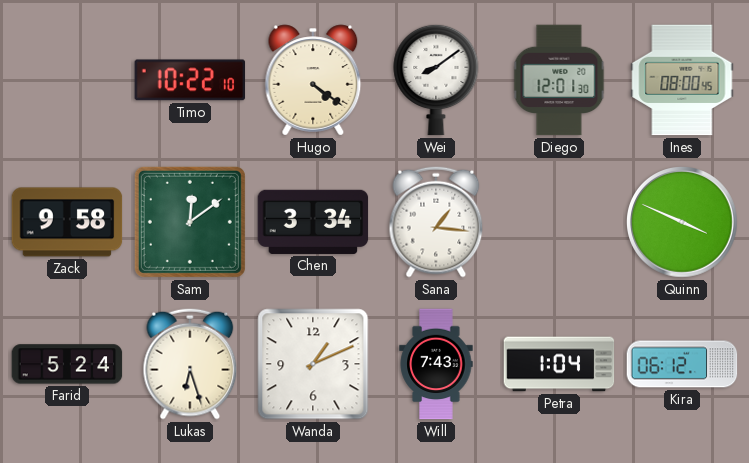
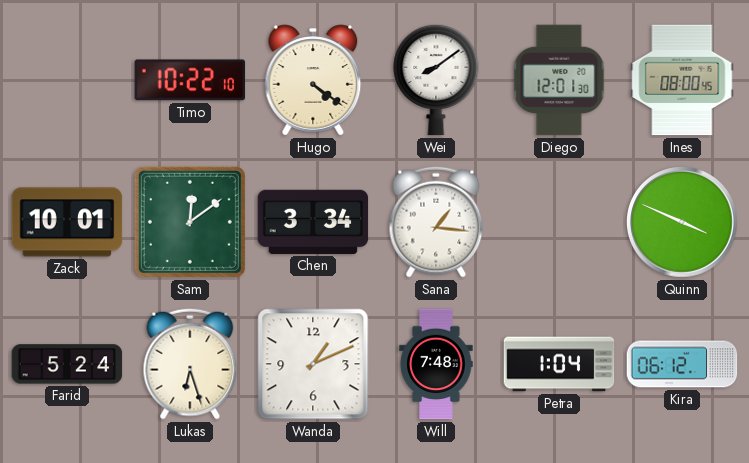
Zack: 9:58 -> 10:01 (67, 222)
Will: 7:43 -> 7:48 (436, 364)
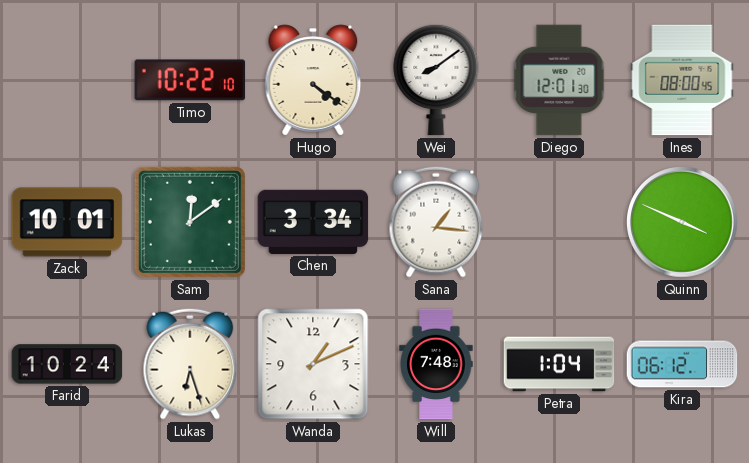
Farid: 5:24 -> 10:24 (67, 364)
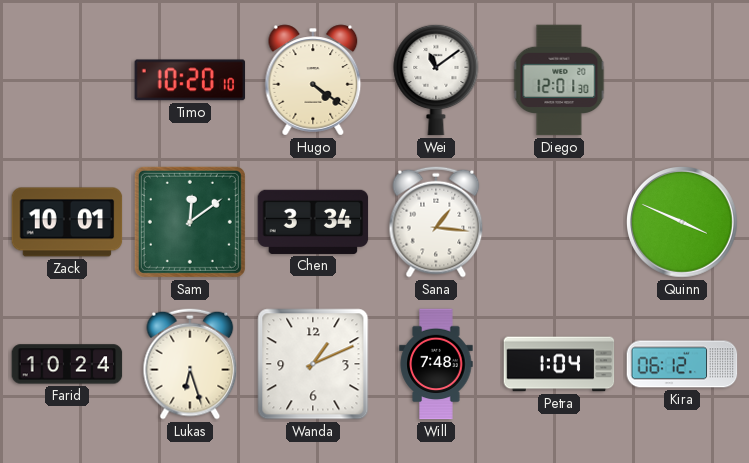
Timo: 10:22 -> 10:20 (190, 80)
Wei: 8:09 -> 11:09 (436, 80)
Ines: 08:00 -> none (682, 80)
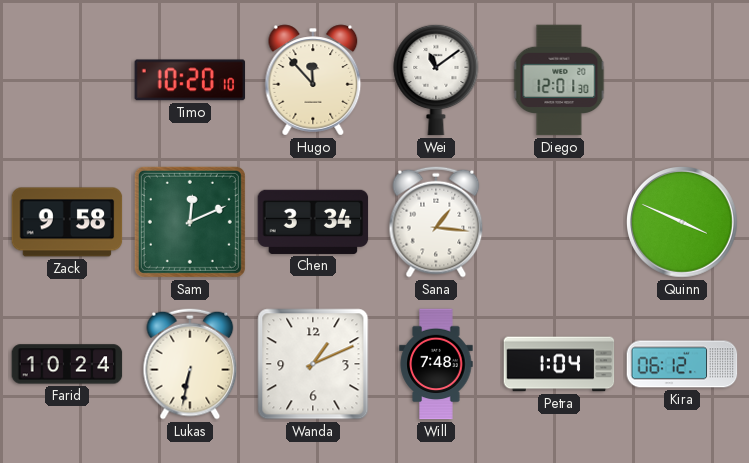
Hugo: 4:21 -> 11:53 (313, 80)
Zack: 10:01 -> 9:58 (67, 222)
Sam: 12:09 -> 12:11 (190, 222)
Lukas: 6:27 -> 6:32 (190, 364)
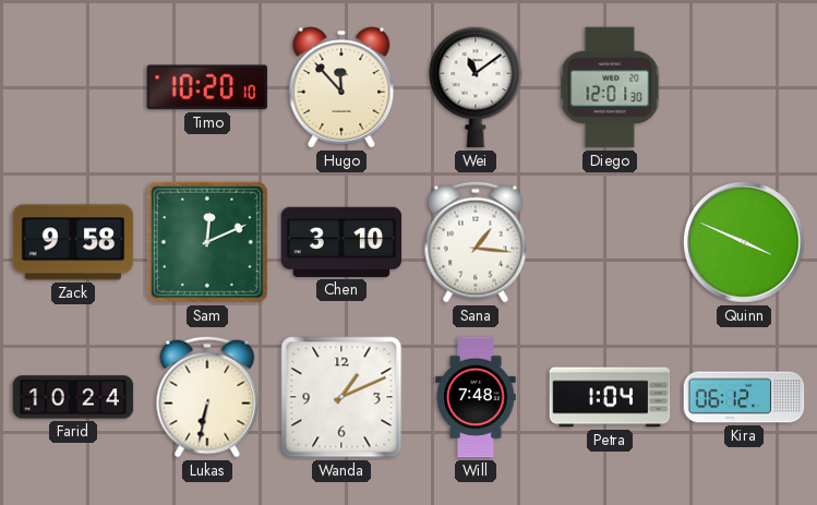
Chen: 3:34 -> 3:10 (341, 242)
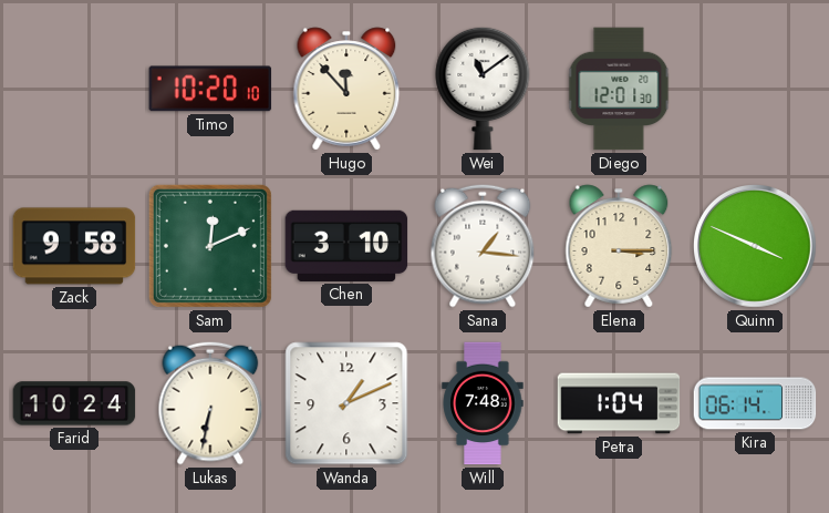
Elena: none -> 3:15 (619, 246)
Kira: 06:12 -> 06:14 (755, 403)
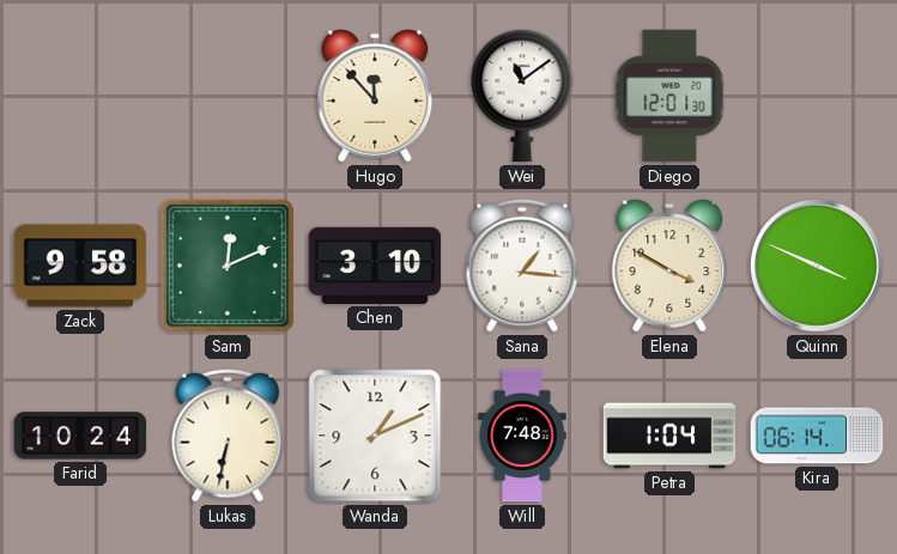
Timo: 10:20 -> none (210, 89)
Elena: 3:15 -> 3:50 (669, 266)
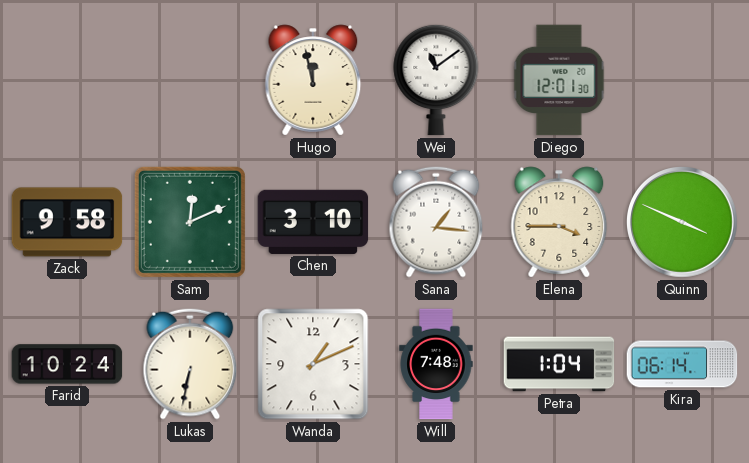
Hugo: 11:53 -> 11:58 (313, 80)
Elena: 3:50 -> 3:45 (559, 222)
